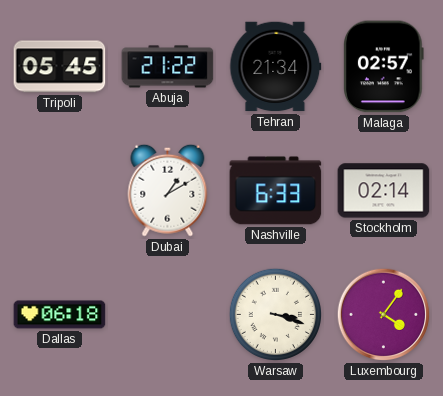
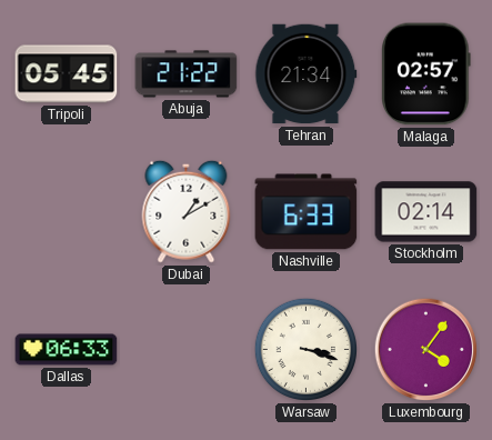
Dallas: 06:18 -> 06:33 (67, 350)
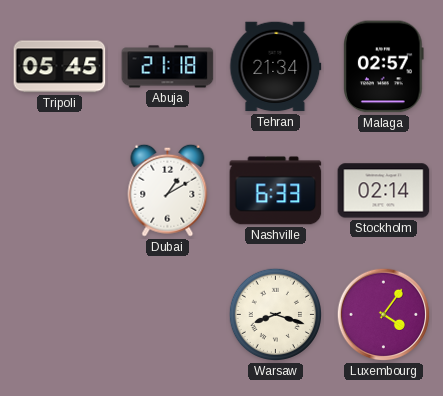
Abuja: 21:22 -> 21:18 (168, 67)
Dallas: 06:33 -> none (67, 350)
Warsaw: 3:18 -> 8:18 (276, 315)
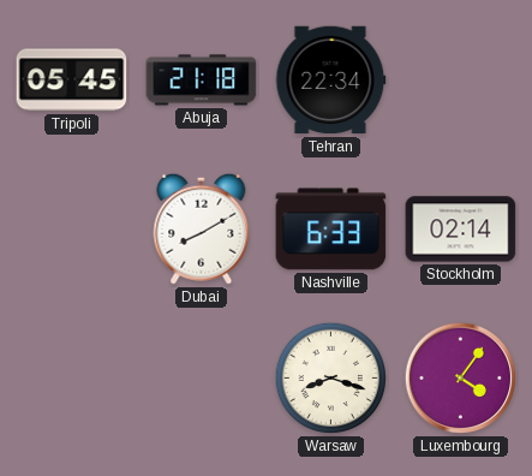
Tehran: 21:34 -> 22:34 (331, 81)
Malaga: 02:57 -> none (384, 67)
Dubai: 1:10 -> 8:10 (202, 228)
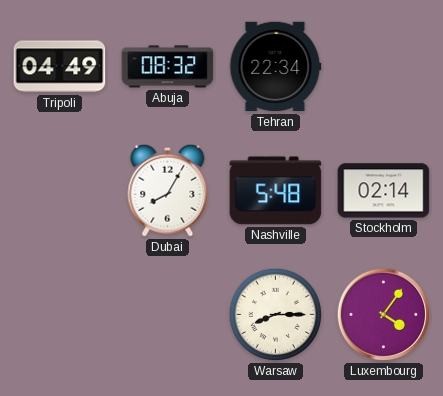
Tripoli: 05:45 -> 04:49 (60, 67)
Abuja: 21:18 -> 08:32 (168, 67)
Dubai: 8:10 -> 8:05 (168, 190)
Nashville: 6:33 -> 5:48 (276, 191)
Warsaw: 8:18 -> 8:15 (276, 315)
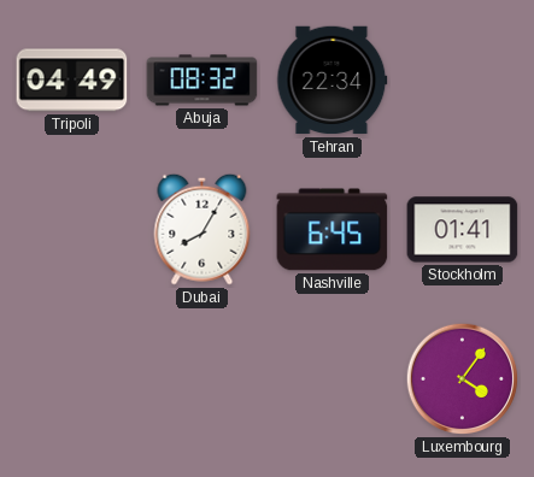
Nashville: 5:48 -> 6:45 (333, 230)
Stockholm: 02:14 -> 01:41 (463, 230)
Warsaw: 8:15 -> none (276, 315)
